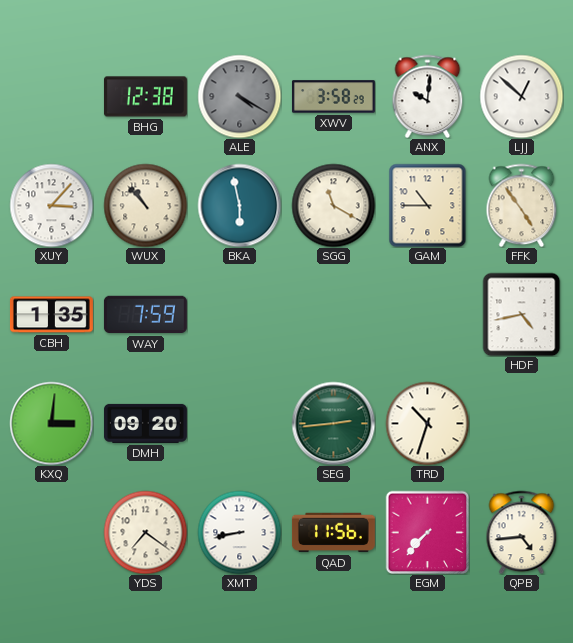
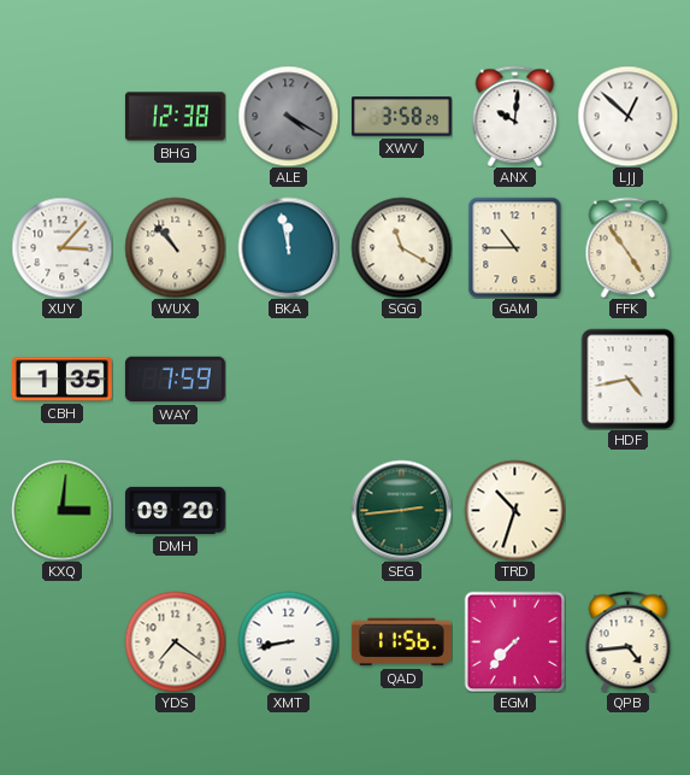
BKA: 5:58 -> 11:58 (288, 247)
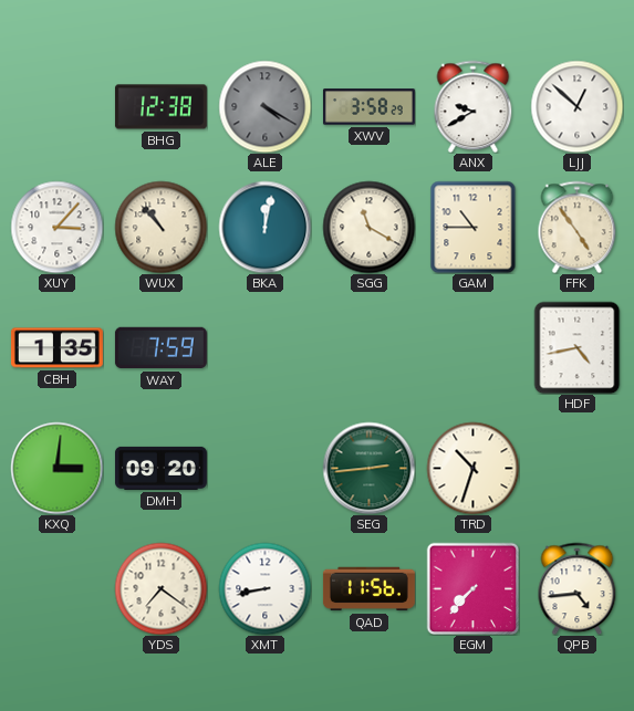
ANX: 10:01 -> 9:40 (474, 106)
BKA: 11:58 -> 12:02 (264, 227)
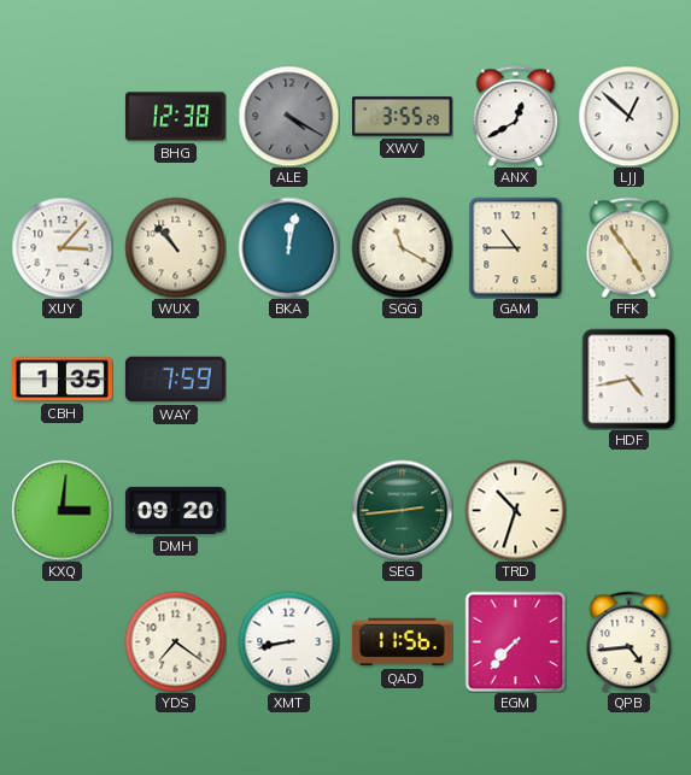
XWV: 3:58 -> 3:55 (402, 117)
ANX: 9:40 -> 12:40 (516, 116)
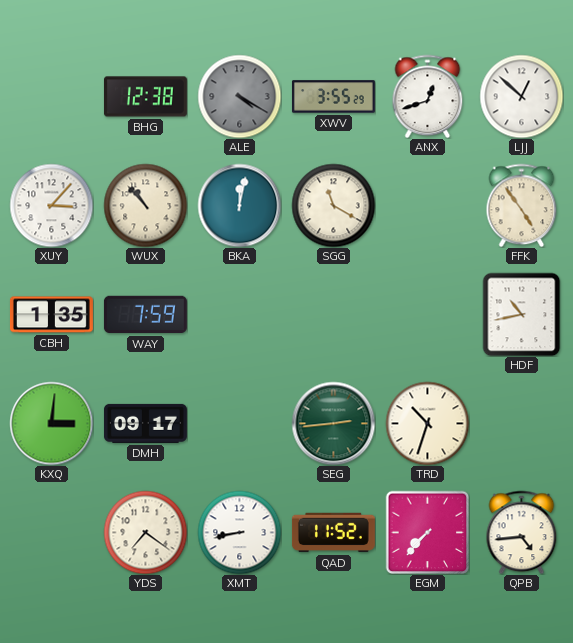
ANX: 12:40 -> 12:42 (428, 96)
GAM: 10:45 -> none (516, 247)
HDF: 4:43 -> 10:43 (522, 314)
DMH: 09:20 -> 09:17 (145, 423)
QAD: 11:56 -> 11:52 (333, 533)
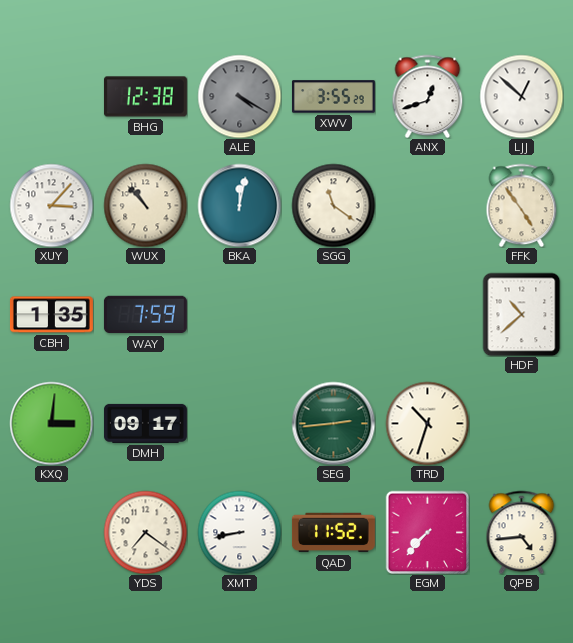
SGG: 11:20 -> 11:21 (333, 205)
HDF: 10:43 -> 10:38 (522, 314)
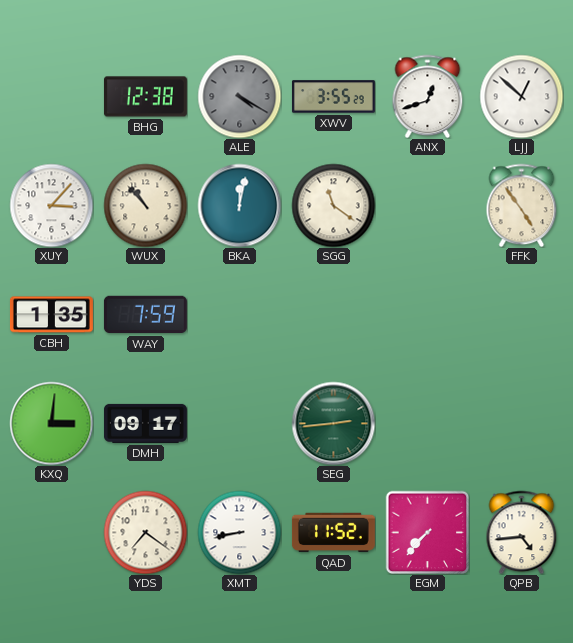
HDF: 10:38 -> none (522, 314)
TRD: 10:33 -> none (427, 423)
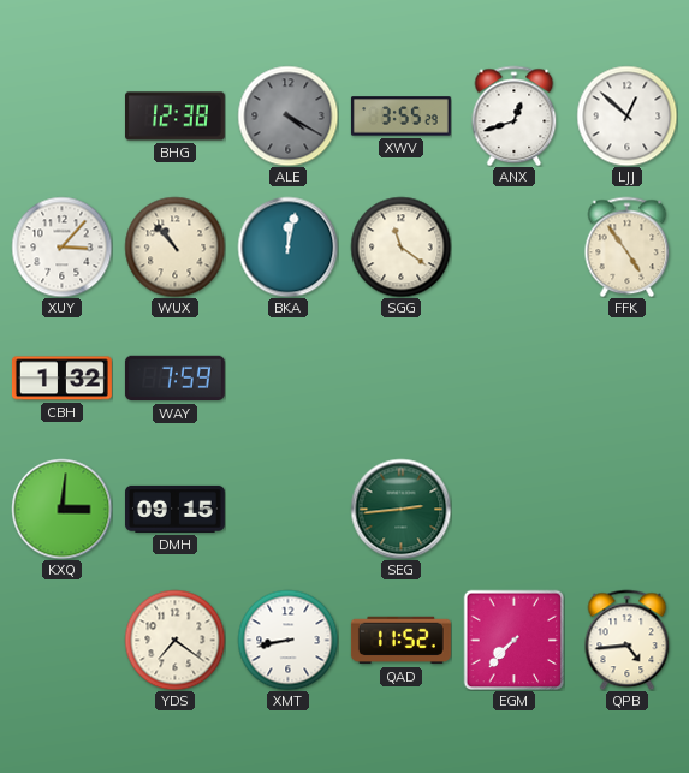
CBH: 1:35 -> 1:32 (61, 379)
DMH: 09:17 -> 09:15 (174, 509)
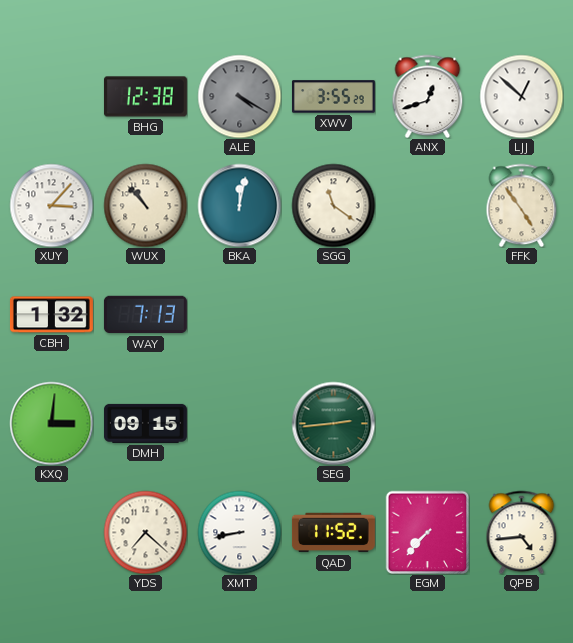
WAY: 7:59 -> 7:13 (145, 315)
YDS: 7:21 -> 7:22 (145, 532)
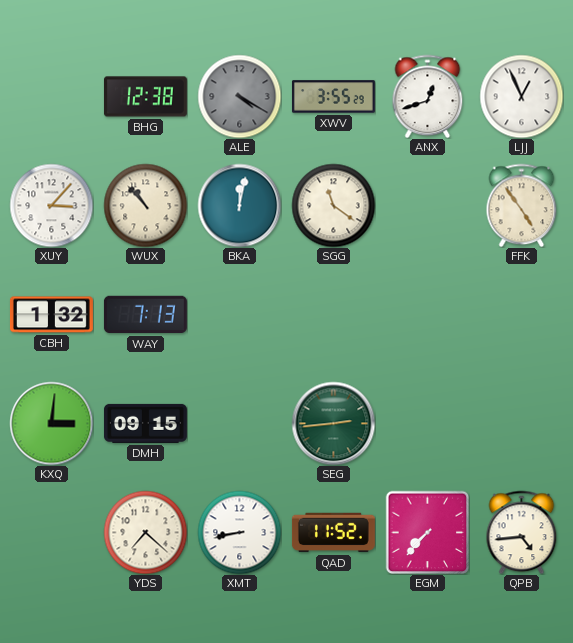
LJJ: 12:52 -> 12:56 (521, 96)
